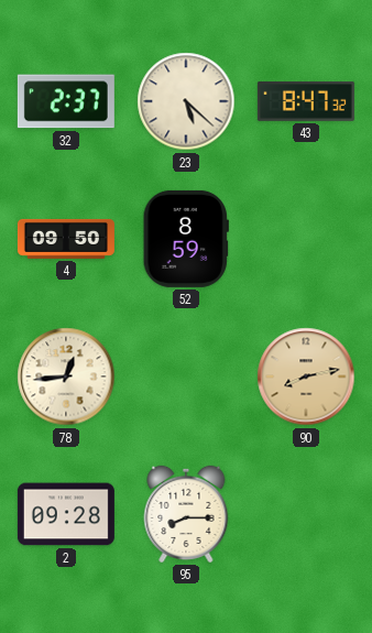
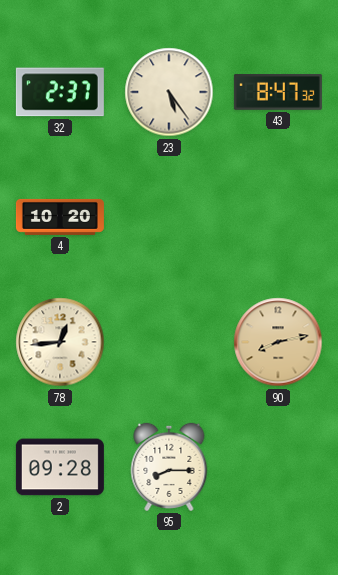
23: 5:22 -> 5:24 (169, 92)
4: 09:50 -> 10:20 (60, 217)
52: 8:59 -> none (186, 239)
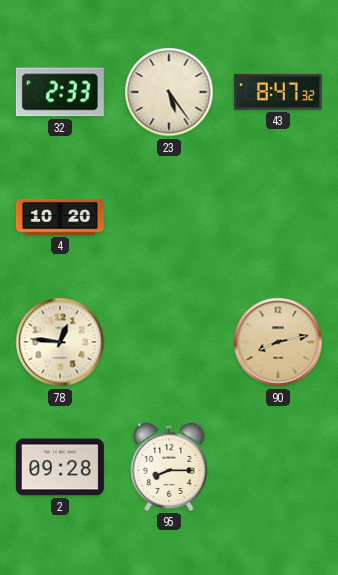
32: 2:37 -> 2:33 (60, 92)
78: 12:44 -> 12:46 (60, 342)
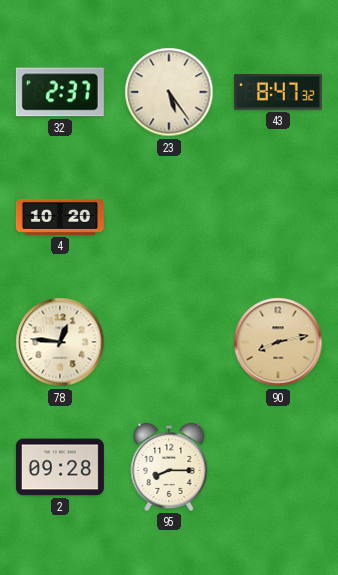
32: 2:33 -> 2:37 (60, 92)
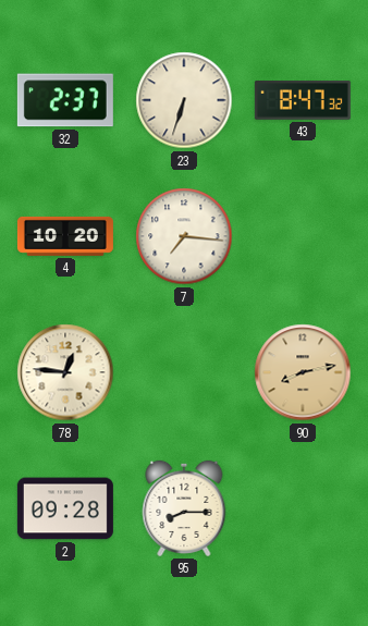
23: 5:24 -> 6:33 (184, 100)
7: none -> 7:16 (184, 236)
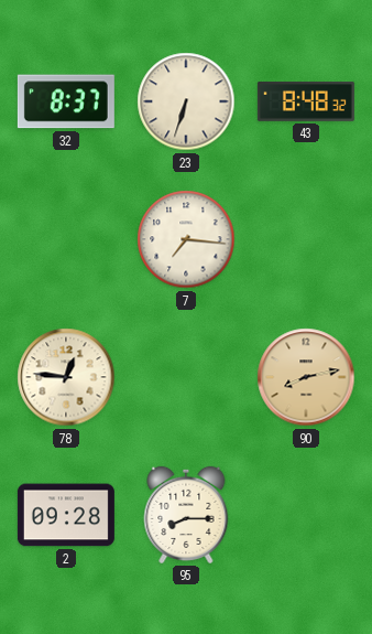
32: 2:37 -> 8:37 (66, 101)
43: 8:47 -> 8:48 (306, 103)
4: 10:20 -> none (65, 236)
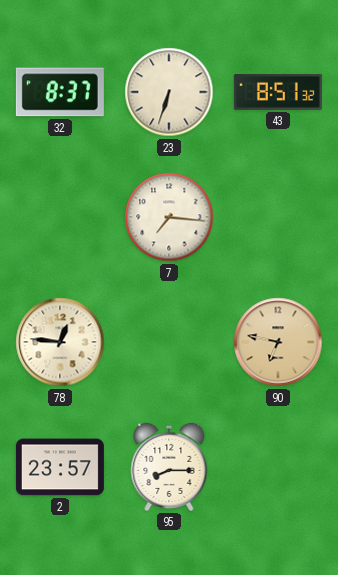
43: 8:48 -> 8:51 (278, 93)
90: 8:13 -> 6:47 (278, 342)
2: 09:28 -> 23:57 (60, 467)
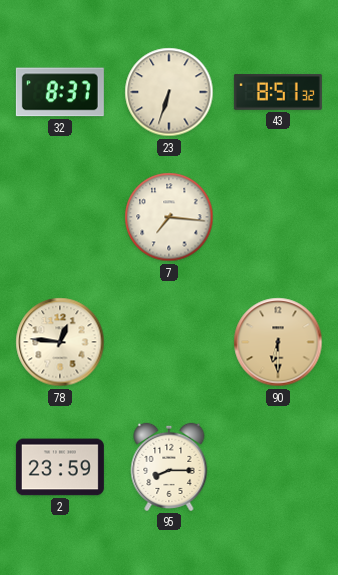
90: 6:47 -> 6:30 (278, 342)
2: 23:57 -> 23:59 (60, 467)
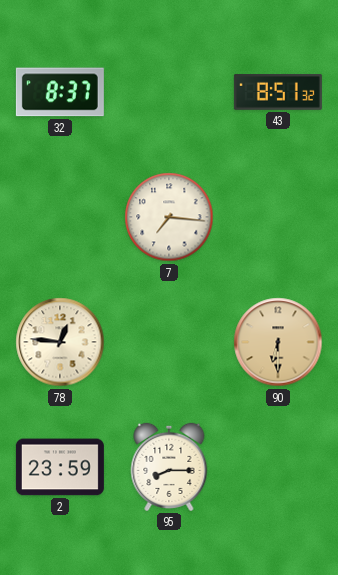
23: 6:33 -> none (169, 92)
